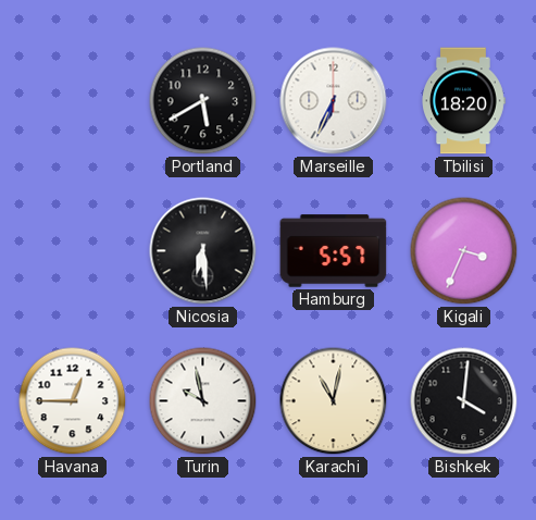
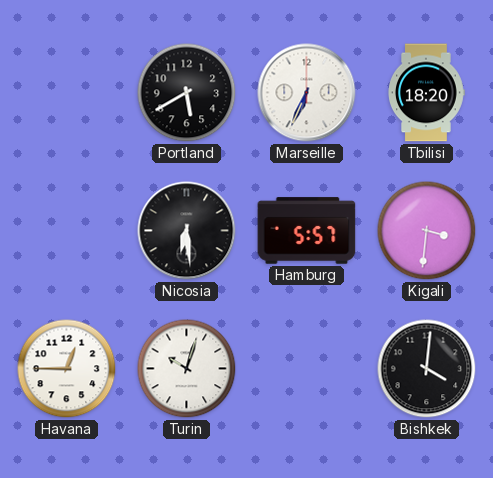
Kigali: 3:34 -> 3:31 (427, 231)
Turin: 9:58 -> 10:03 (187, 369)
Karachi: 11:02 -> none (334, 401)
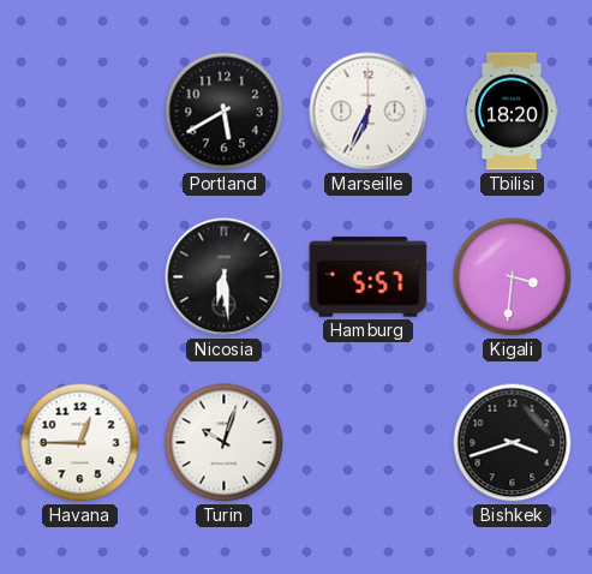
Bishkek: 4:01 -> 3:42 (513, 443)
